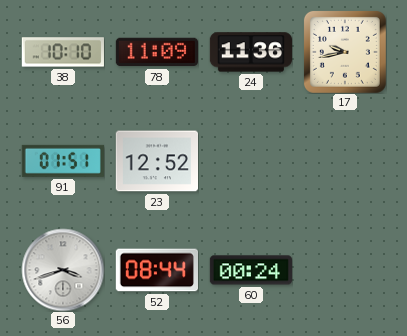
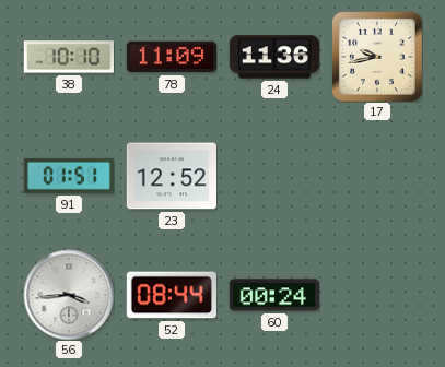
56: 3:42 -> 3:44 (69, 295)
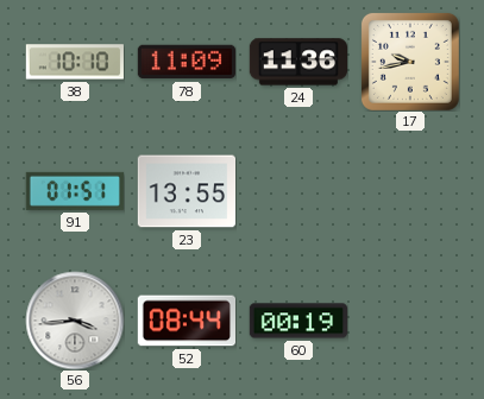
23: 12:52 -> 13:55 (186, 191)
60: 00:24 -> 00:19 (297, 321)
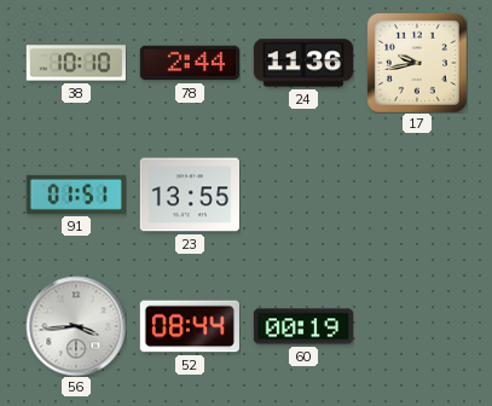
78: 11:09 -> 2:44 (189, 63)
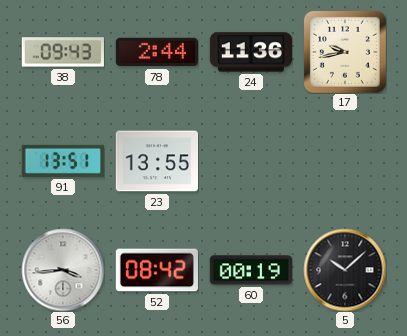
38: 10:10 -> 09:43 (63, 52)
91: 01:51 -> 13:51 (63, 161)
52: 08:44 -> 08:42 (156, 270)
5: none -> 10:08 (345, 270)
